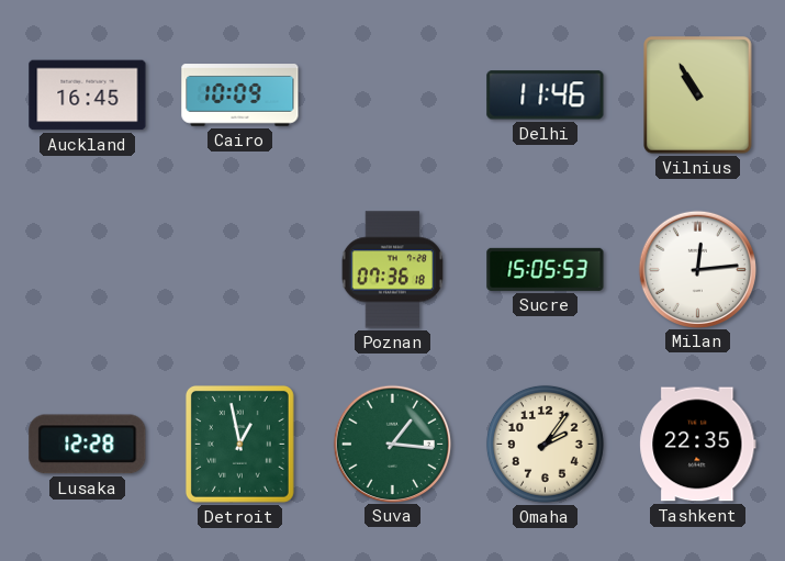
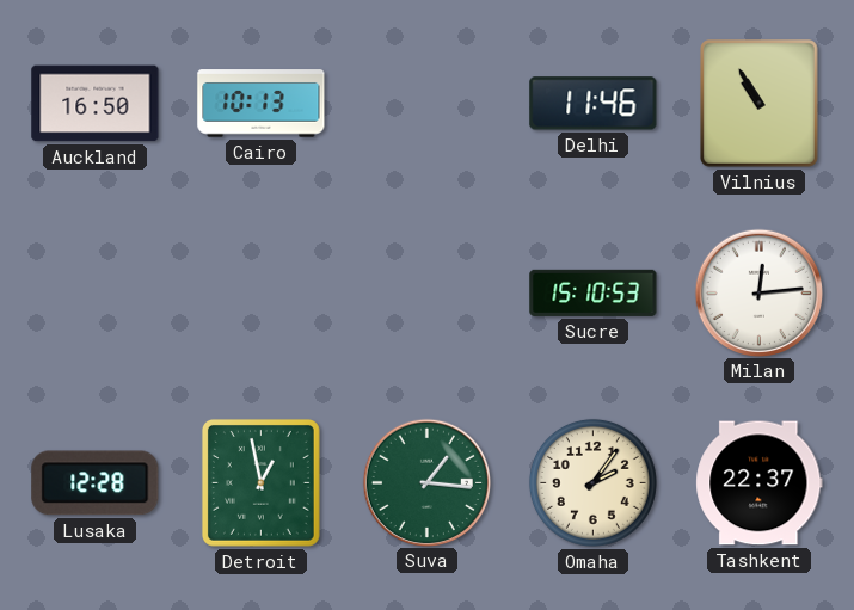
Auckland: 16:45 -> 16:50 (96, 104)
Cairo: 10:09 -> 10:13 (262, 104)
Poznan: 07:36 -> none (392, 270)
Sucre: 15:05 -> 15:10 (594, 292)
Tashkent: 22:35 -> 22:37 (760, 483)
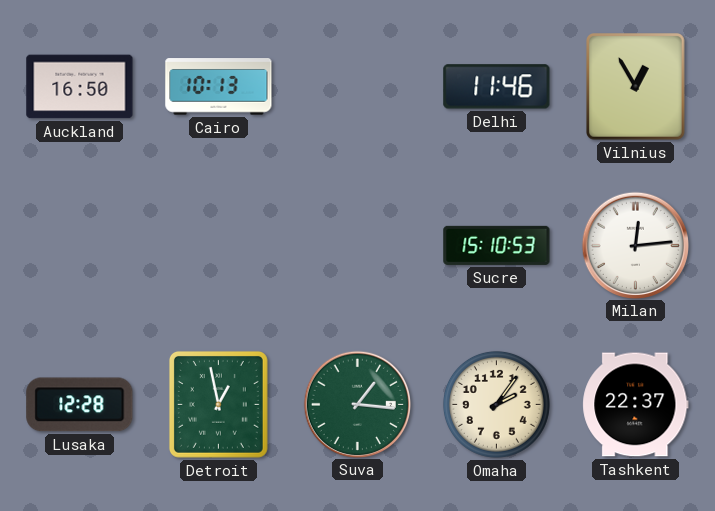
Vilnius: 10:55 -> 12:55 (636, 87)
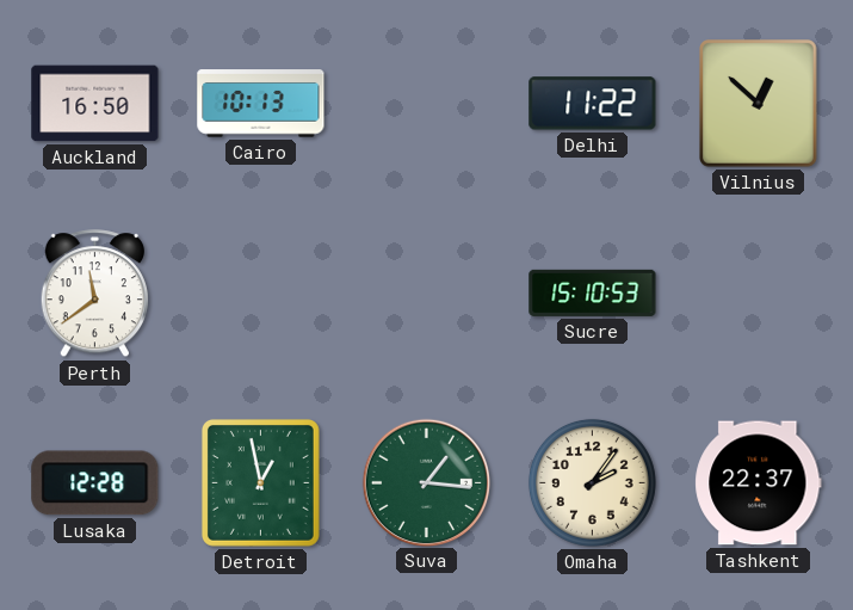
Delhi: 11:46 -> 11:22 (593, 104)
Vilnius: 12:55 -> 12:52 (759, 104)
Perth: none -> 11:39 (94, 294)
Milan: 12:14 -> none (635, 245)
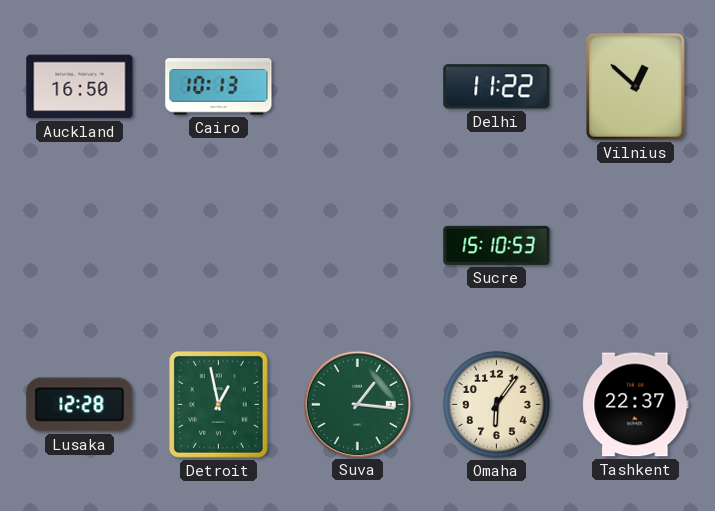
Perth: 11:39 -> none (94, 294)
Omaha: 2:06 -> 6:06 (496, 404)
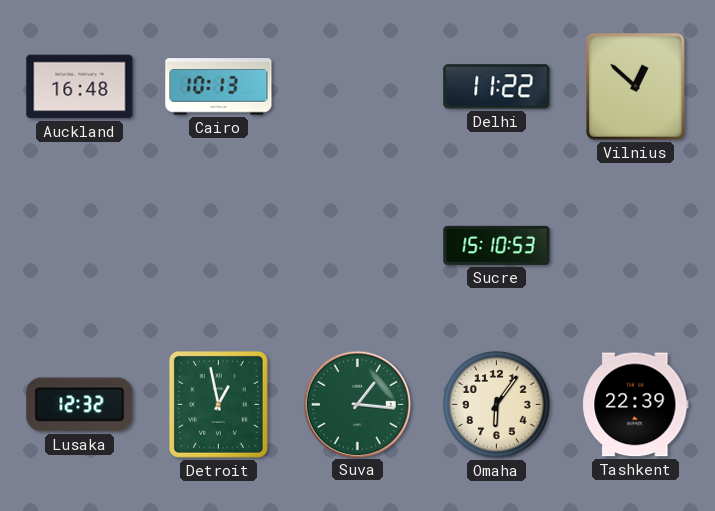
Auckland: 16:50 -> 16:48 (80, 87)
Lusaka: 12:28 -> 12:32 (80, 405)
Tashkent: 22:37 -> 22:39 (636, 405)
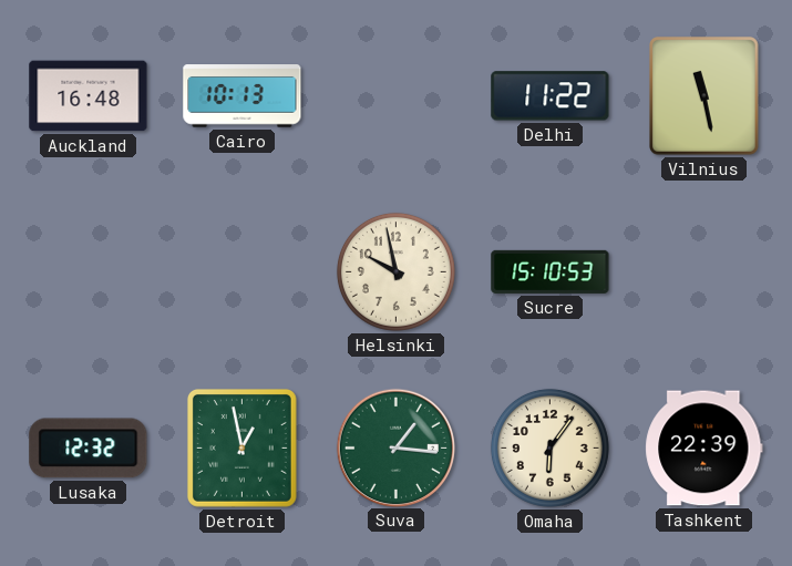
Vilnius: 12:52 -> 11:28 (704, 96)
Helsinki: none -> 9:58 (395, 271)
